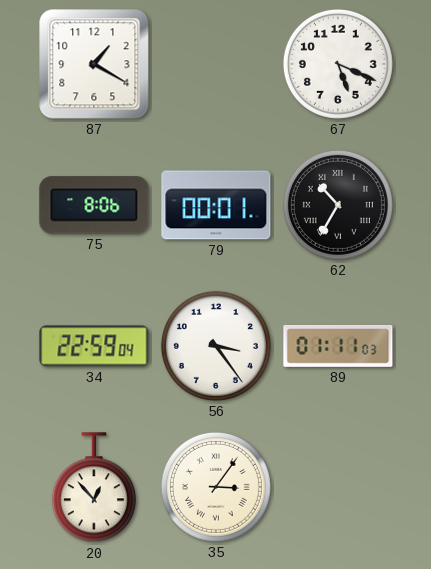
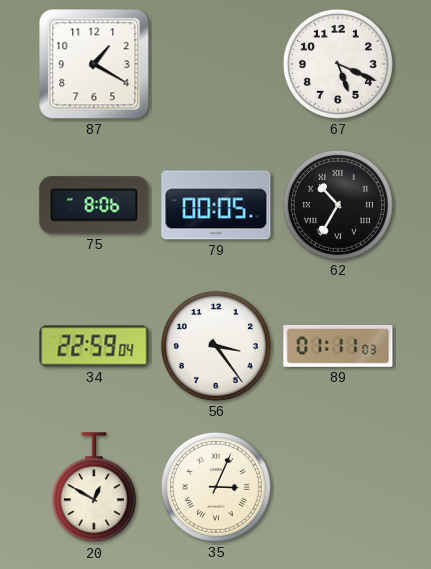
79: 00:01 -> 00:05 (216, 205)
20: 12:53 -> 12:50 (94, 488)
35: 3:06 -> 3:04 (216, 487)
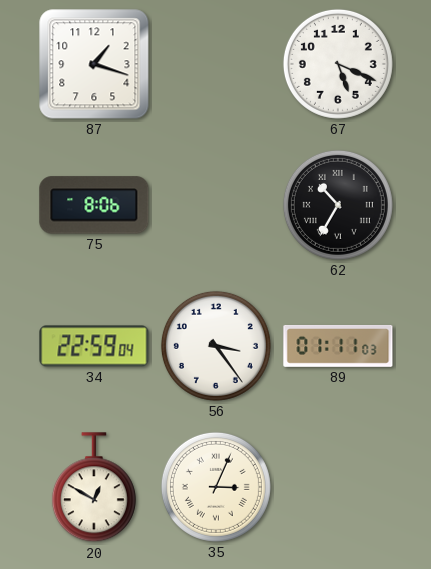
87: 1:20 -> 1:18 (94, 64)
79: 00:05 -> none (216, 205)
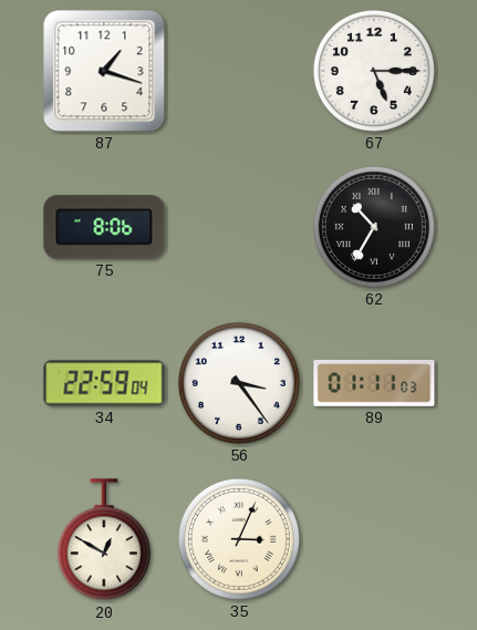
67: 5:19 -> 5:15 (374, 71)
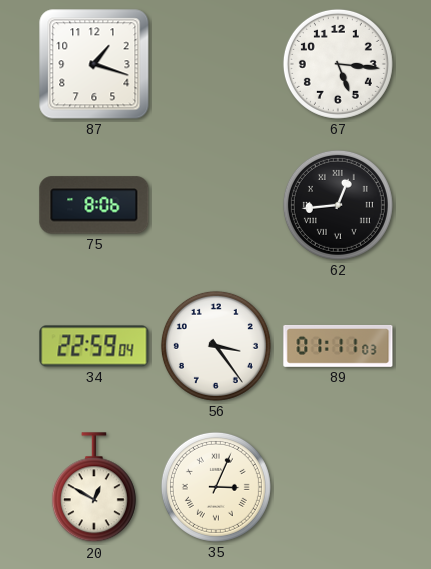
67: 5:15 -> 5:16 (338, 64)
62: 10:35 -> 12:44 (338, 205)
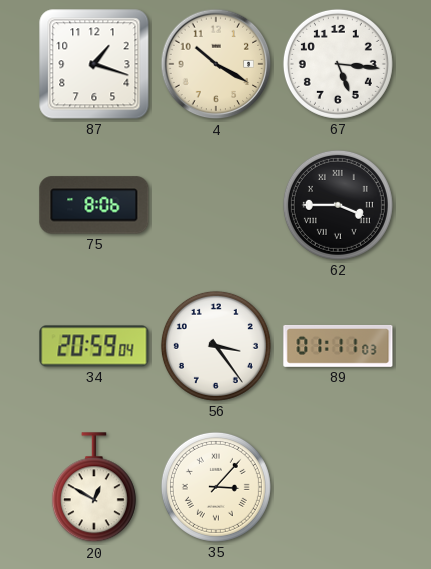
4: none -> 10:20 (216, 64)
62: 12:44 -> 3:45 (338, 205)
34: 22:59 -> 20:59 (94, 346)
35: 3:04 -> 3:07 (216, 487)
